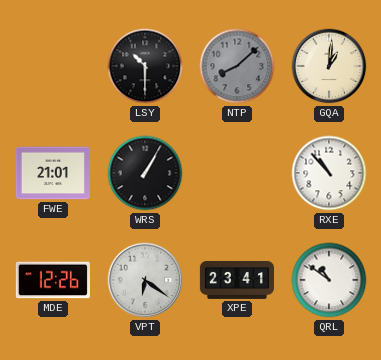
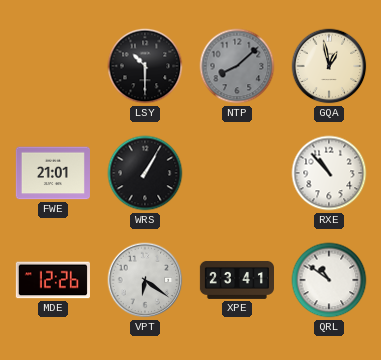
GQA: 1:01 -> 12:58 (329, 66)
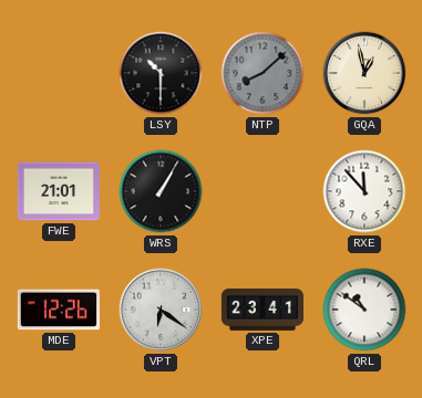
RXE: 10:53 -> 11:53 (364, 191)
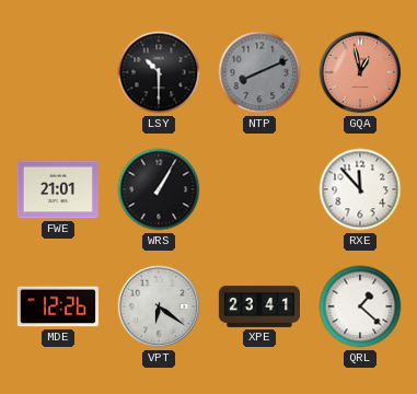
NTP: 8:08 -> 8:11 (259, 72)
GQA dial: cream -> salmon (360, 72)
QRL: 10:51 -> 1:22 (360, 306)
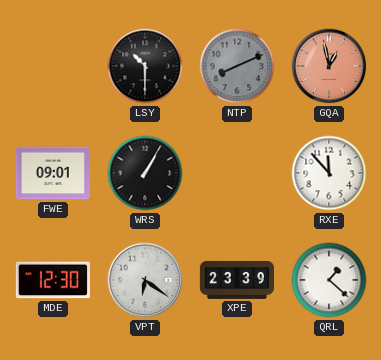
FWE: 21:01 -> 09:01 (53, 173)
MDE: 12:26 -> 12:30 (53, 280)
XPE: 23:41 -> 23:39 (236, 280)
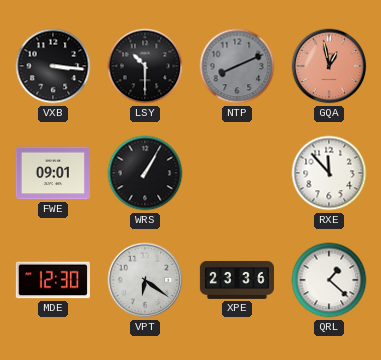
VXB: none -> 3:16 (53, 66)
XPE: 23:39 -> 23:36 (236, 280)
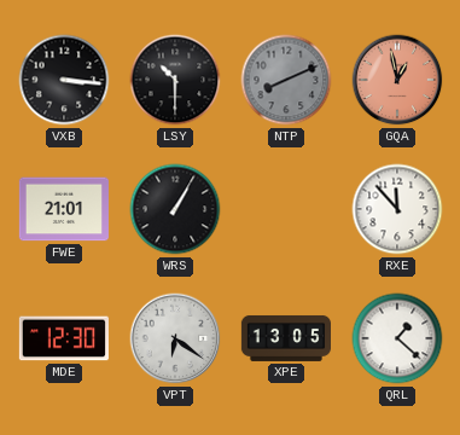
FWE: 09:01 -> 21:01 (64, 209)
XPE: 23:36 -> 13:05 (285, 338)
